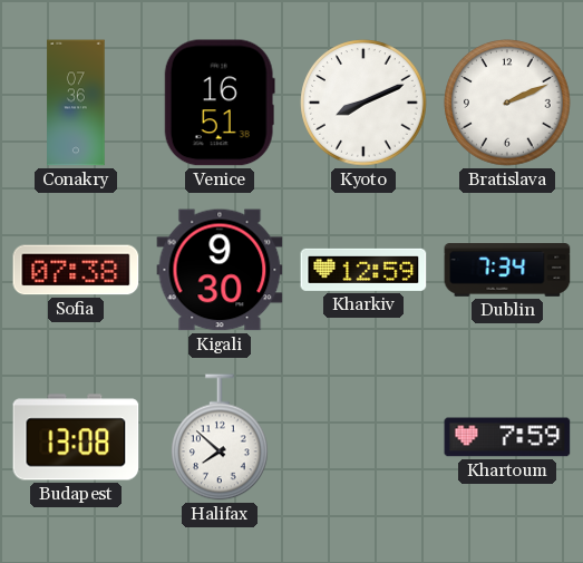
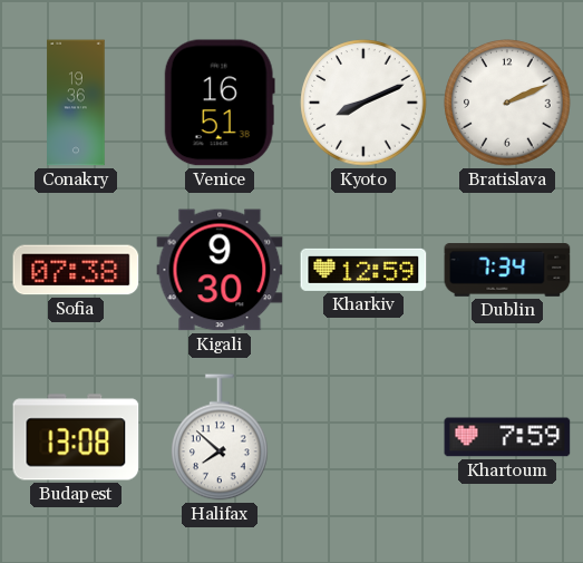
Conakry: 07:36 -> 19:36 (76, 103)
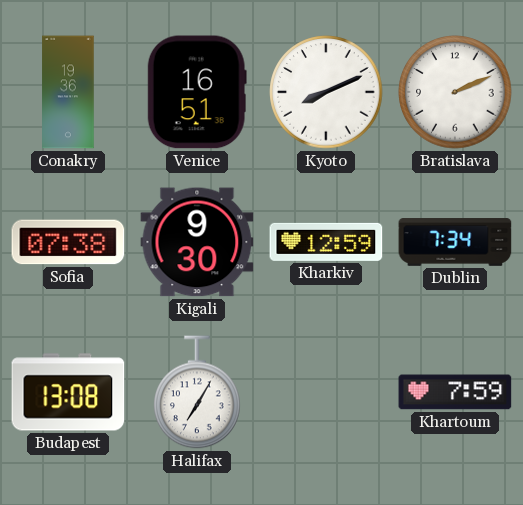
Halifax: 7:52 -> 7:05 (198, 392)
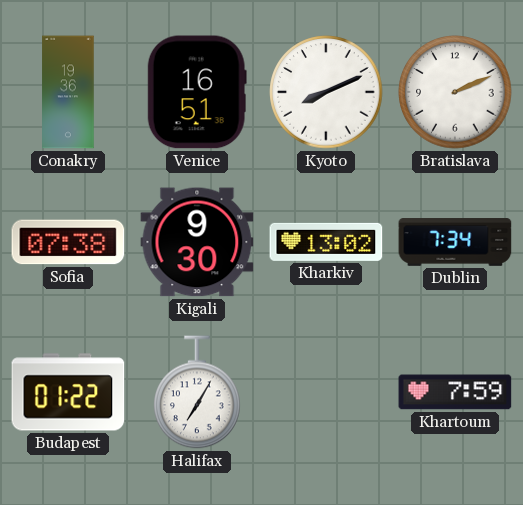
Kharkiv: 12:59 -> 13:02 (326, 242)
Budapest: 13:08 -> 01:22 (68, 392)
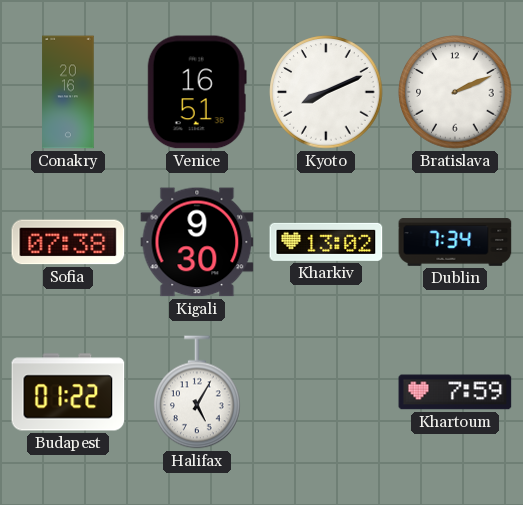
Conakry: 19:36 -> 20:16 (68, 92)
Halifax: 7:05 -> 5:05 (198, 392)
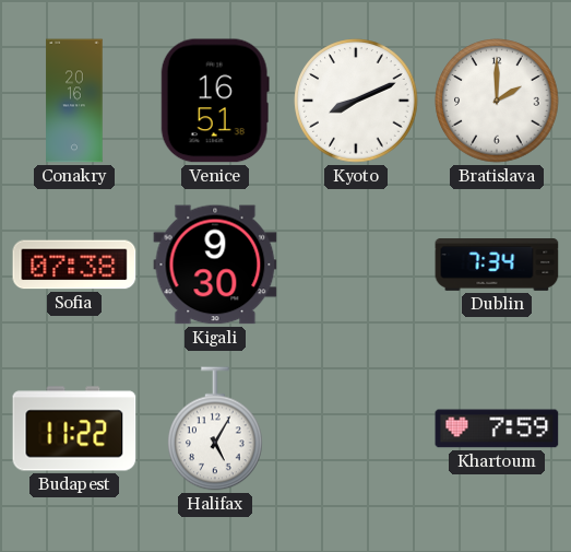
Bratislava: 2:11 -> 2:00 (497, 101)
Kharkiv: 13:02 -> none (326, 242)
Budapest: 01:22 -> 11:22 (74, 428)
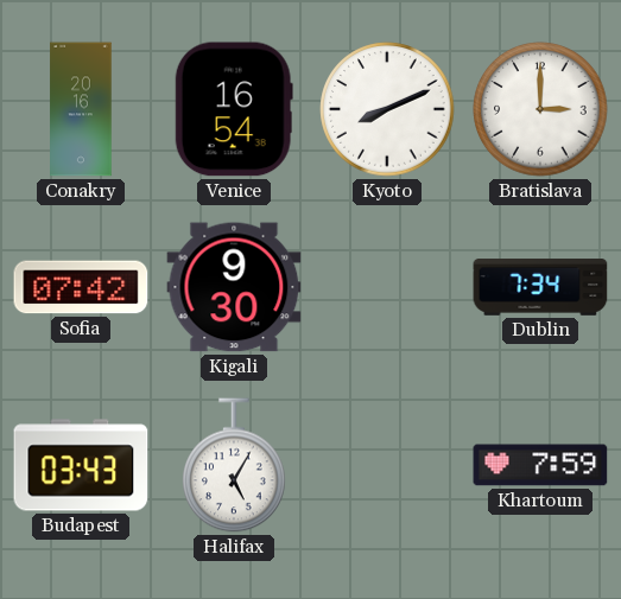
Venice: 16:51 -> 16:54 (234, 109)
Bratislava: 2:00 -> 3:00 (540, 109)
Sofia: 07:38 -> 07:42 (81, 287)
Budapest: 11:22 -> 03:43 (81, 465)
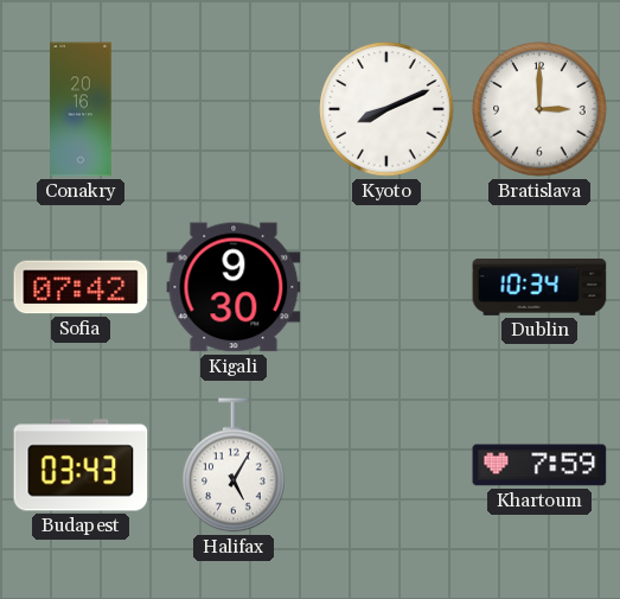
Venice: 16:54 -> none (234, 109)
Dublin: 7:34 -> 10:34 (539, 287)
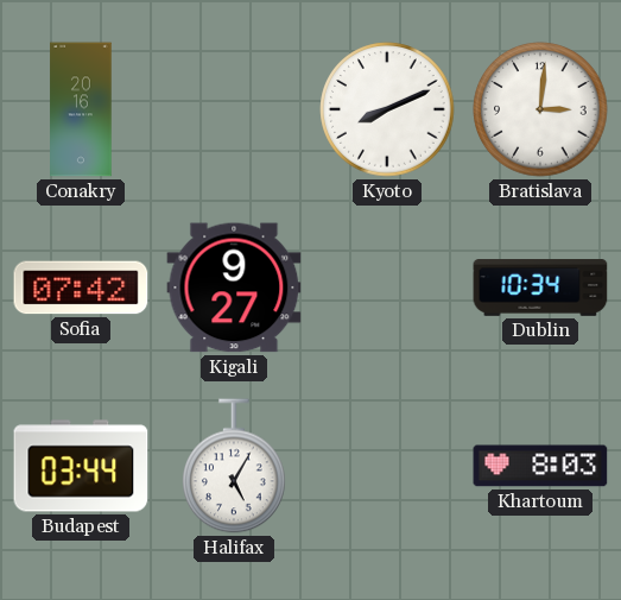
Bratislava: 3:00 -> 3:01 (540, 109)
Kigali: 9:30 -> 9:27 (234, 288)
Budapest: 03:43 -> 03:44 (81, 466)
Khartoum: 7:59 -> 8:03 (540, 466)
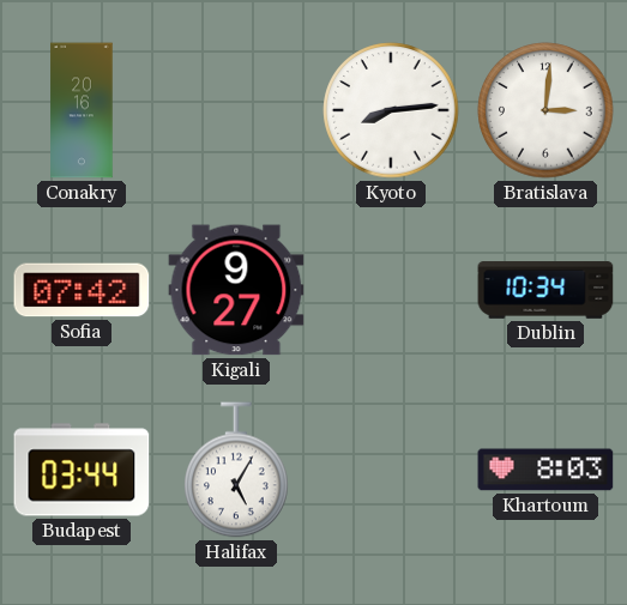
Kyoto: 8:11 -> 8:14 (391, 110)
